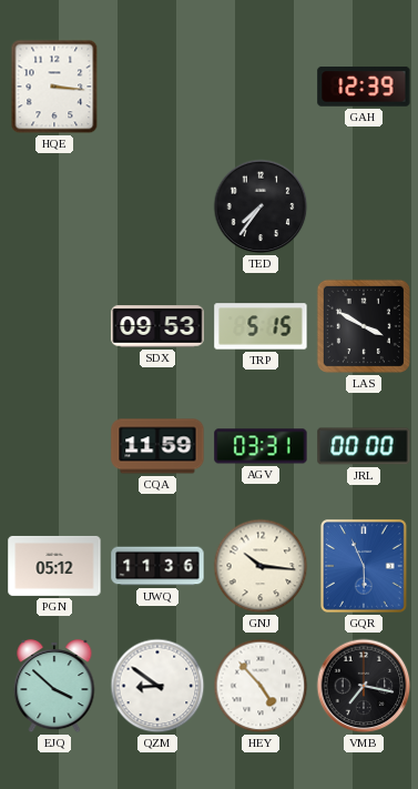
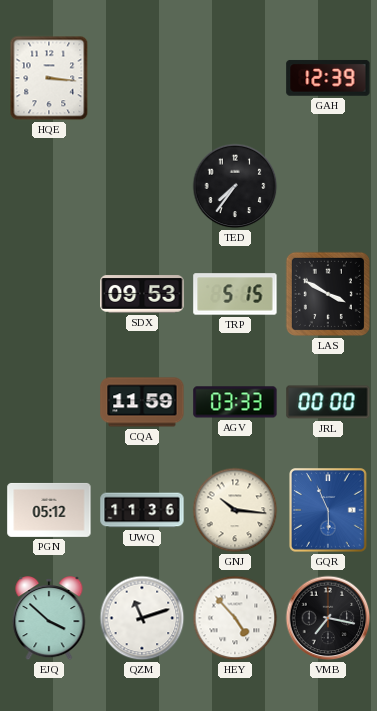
AGV: 03:31 -> 03:33 (235, 402)
QZM: 8:51 -> 11:12 (142, 618)
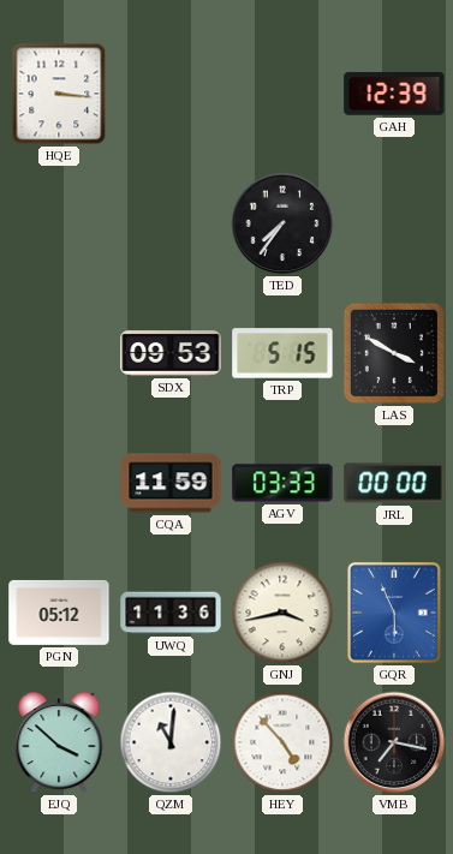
GNJ: 10:16 -> 3:43 (282, 613)
QZM: 11:12 -> 11:01 (171, 742)
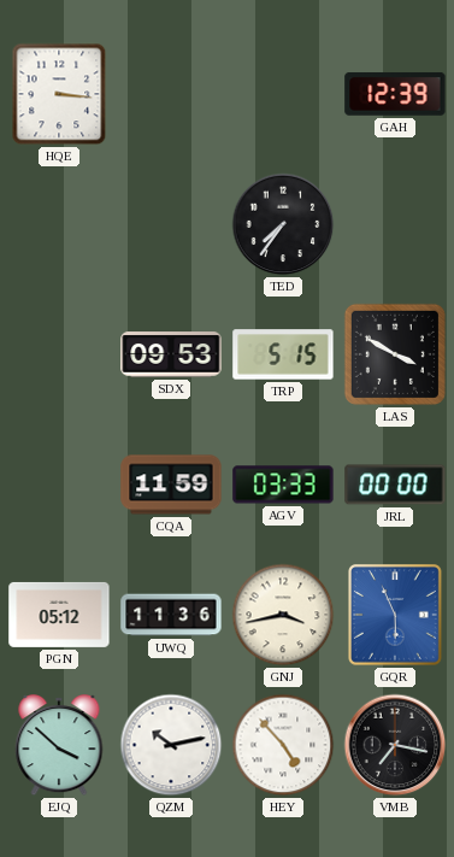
QZM: 11:01 -> 10:13 (171, 745)
